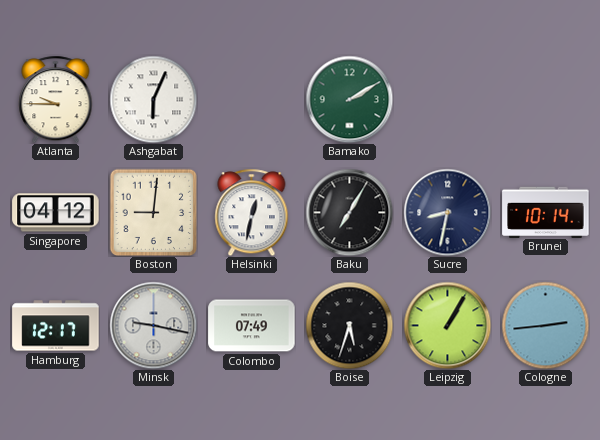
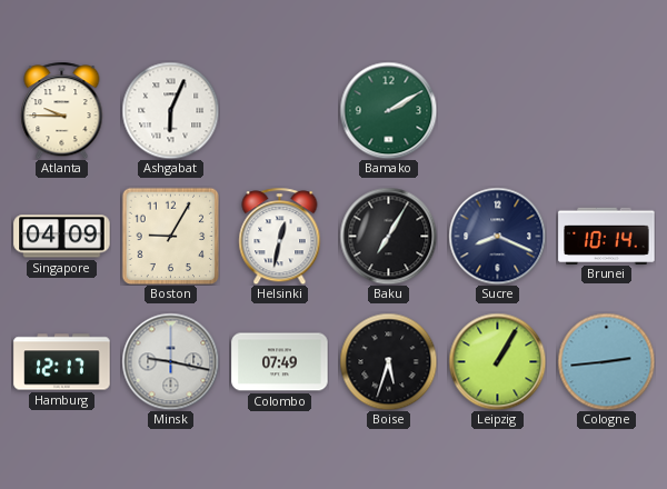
Singapore: 04:12 -> 04:09 (62, 237)
Boston: 9:01 -> 9:05 (170, 236)
Sucre: 8:32 -> 8:19 (497, 236)
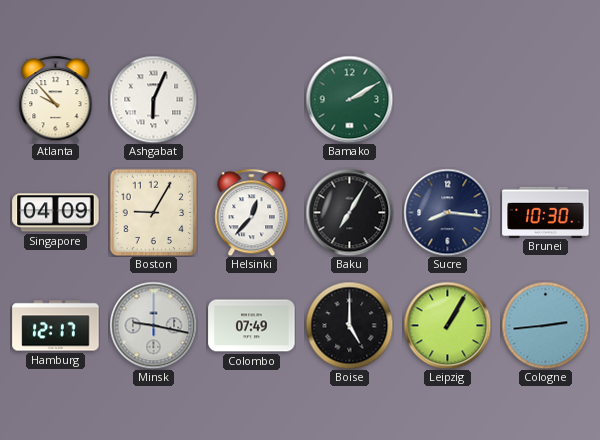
Atlanta: 9:45 -> 9:53 (56, 99)
Helsinki: 12:32 -> 12:37 (252, 212)
Sucre: 8:19 -> 8:16 (447, 212)
Brunei: 10:14 -> 10:30 (546, 212)
Boise: 5:33 -> 5:00 (349, 325)
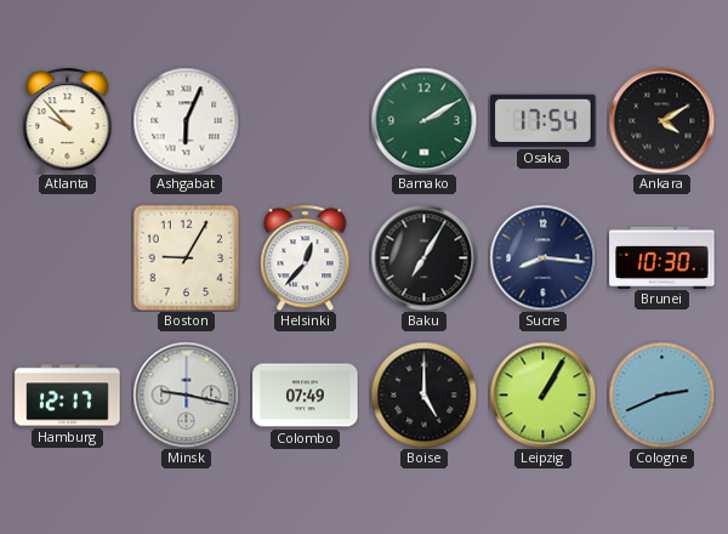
Osaka: none -> 17:54 (544, 120)
Ankara: none -> 4:10 (661, 120)
Singapore: 04:09 -> none (56, 213)
Cologne: 2:44 -> 2:41 (661, 394)
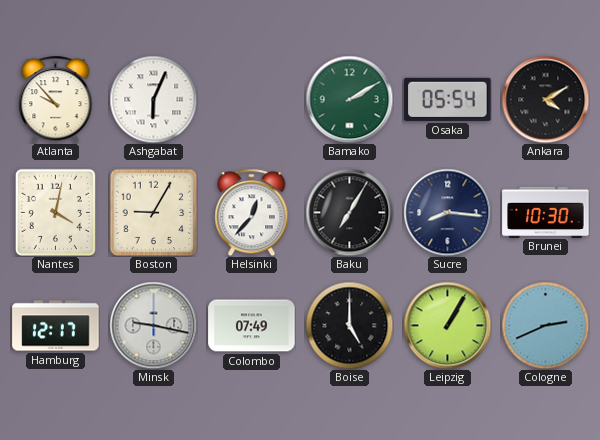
Osaka: 17:54 -> 05:54 (448, 99)
Nantes: none -> 4:02 (55, 212)
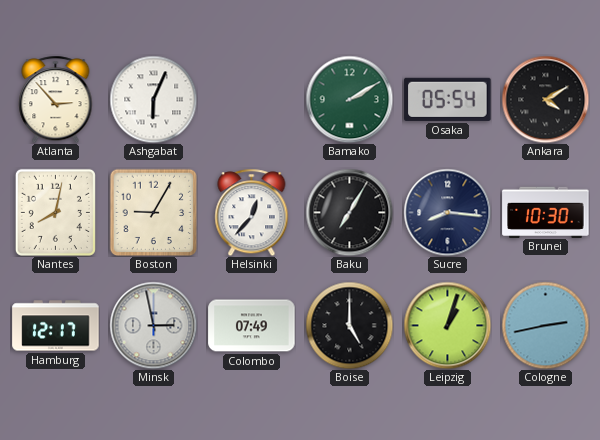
Atlanta: 9:53 -> 2:53 (56, 99)
Nantes: 4:02 -> 8:02 (55, 212)
Minsk: 9:17 -> 2:58 (153, 325)
Leipzig: 1:05 -> 1:03 (447, 325)
Cologne: 2:41 -> 2:43 (545, 325)
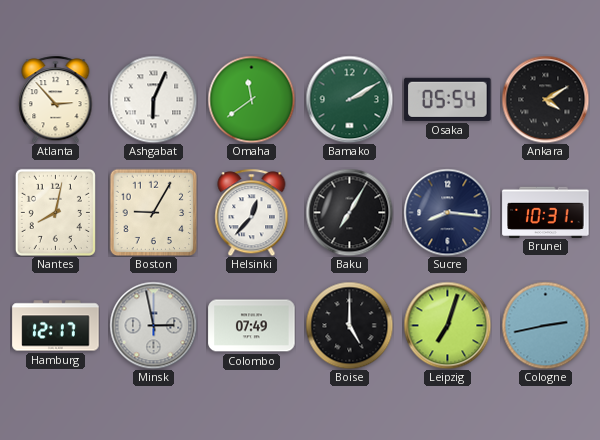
Omaha: none -> 11:39 (251, 99)
Brunei: 10:30 -> 10:31 (546, 212)
Leipzig: 1:03 -> 7:03 (447, 325)
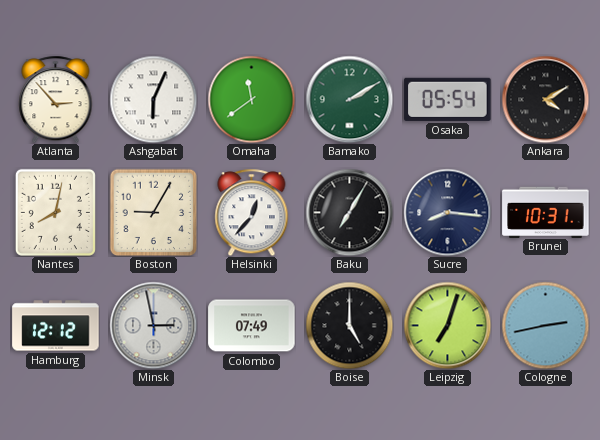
Hamburg: 12:17 -> 12:12 (56, 326)
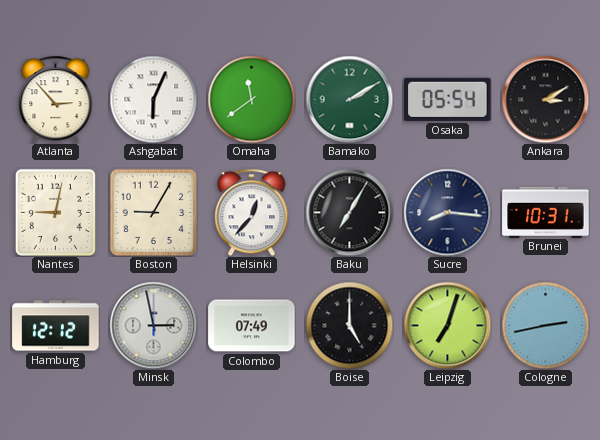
Ankara: 4:10 -> 3:10 (545, 99)
Nantes: 8:02 -> 9:02 (55, 212)
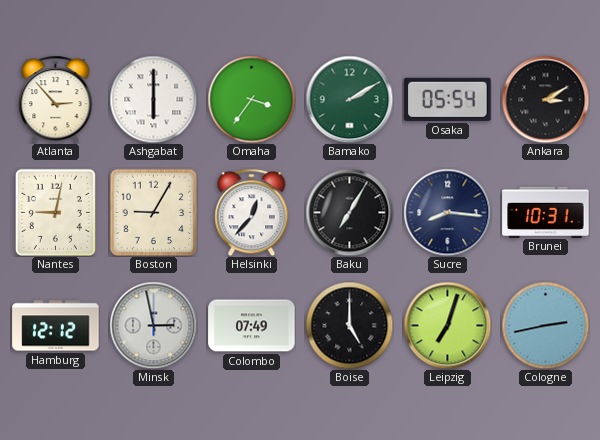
Ashgabat: 6:04 -> 6:00 (153, 99)
Omaha: 11:39 -> 3:36 (251, 99)
